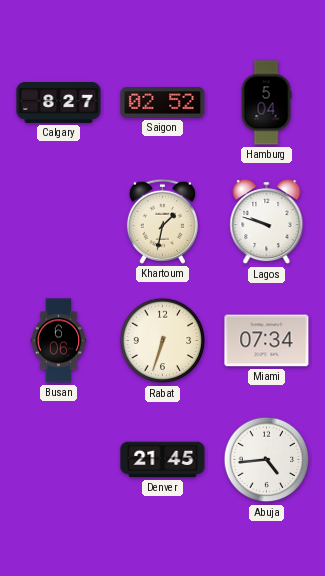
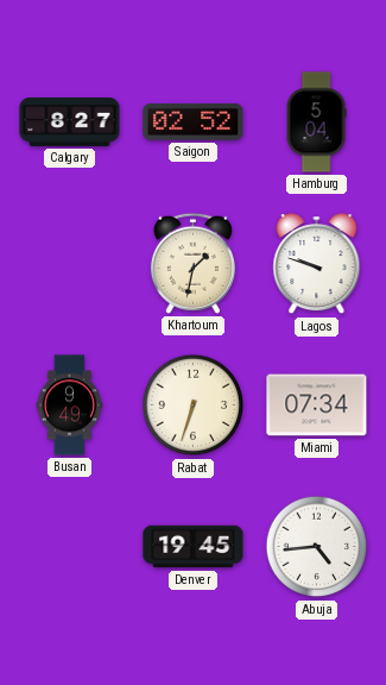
Busan: 6:06 -> 9:49 (70, 406)
Denver: 21:45 -> 19:45 (194, 547)
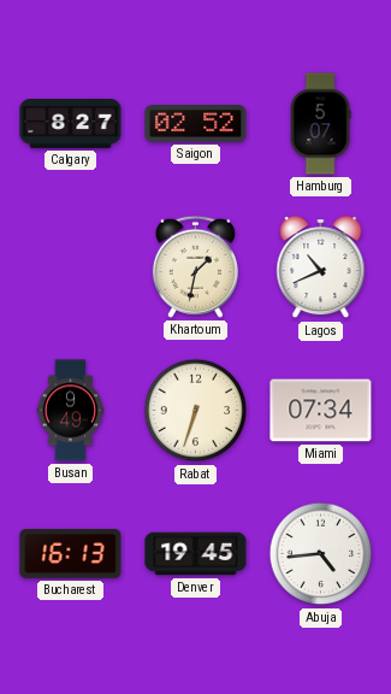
Hamburg: 5:04 -> 5:07 (320, 124)
Lagos: 9:48 -> 10:41 (321, 267)
Bucharest: none -> 16:13 (71, 554)
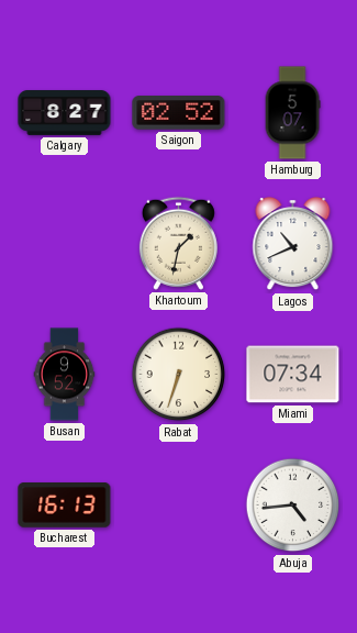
Busan: 9:49 -> 9:52 (65, 375)
Denver: 19:45 -> none (196, 554)
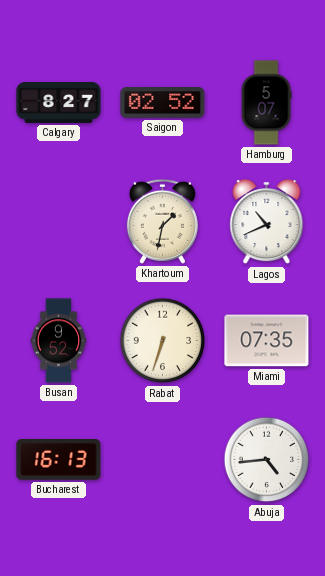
Miami: 07:34 -> 07:35 (267, 341)
